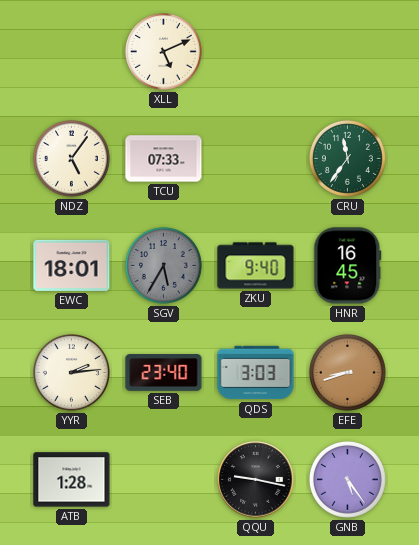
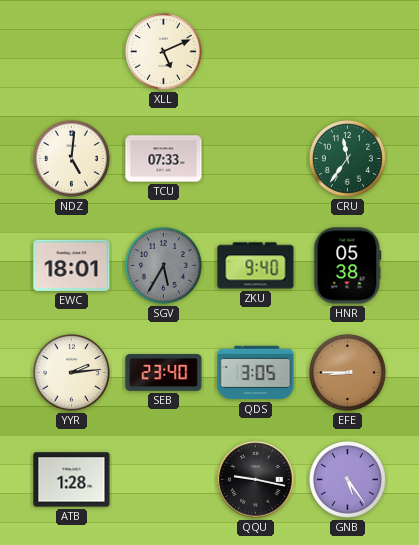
NDZ: 5:06 -> 5:01 (71, 158)
HNR: 16:45 -> 05:38 (348, 266)
QDS: 3:03 -> 3:05 (256, 373)
EFE: 8:42 -> 8:45 (347, 372)
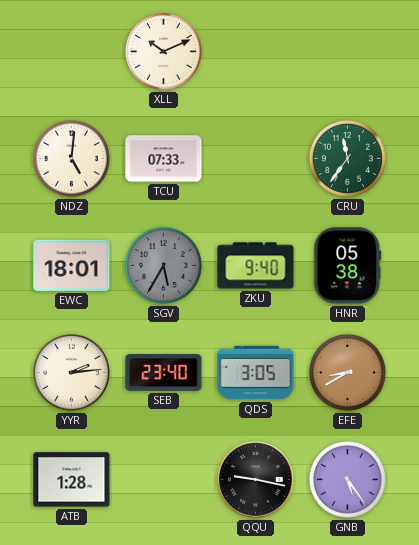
XLL: 5:11 -> 10:11 (163, 51)
EFE: 8:45 -> 8:40 (347, 372)
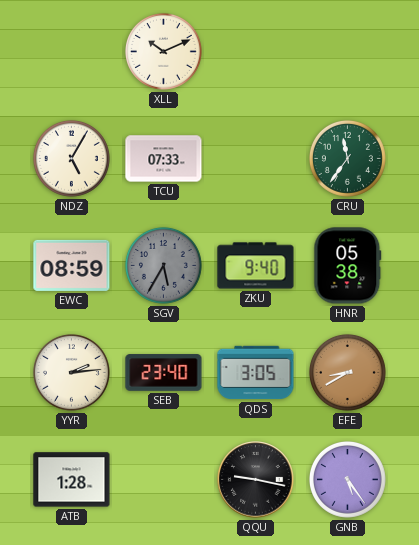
NDZ: 5:01 -> 5:05 (71, 158)
EWC: 18:01 -> 08:59 (72, 265)
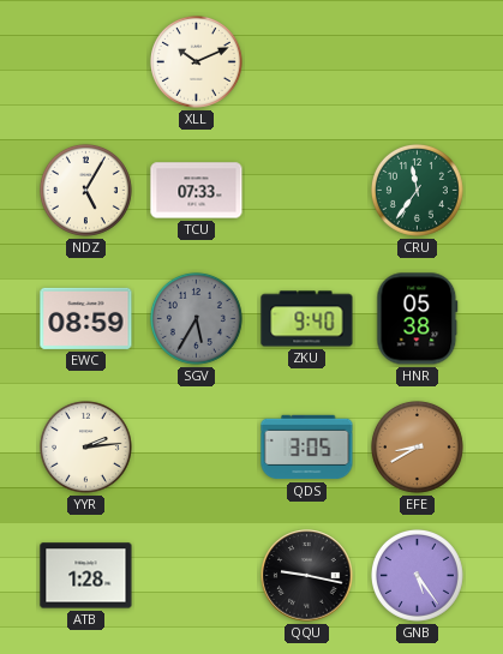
SEB: 23:40 -> none (164, 373)
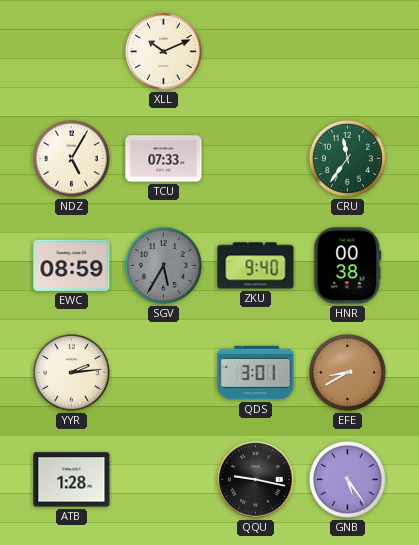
HNR: 05:38 -> 00:38 (348, 266)
QDS: 3:05 -> 3:01 (256, 373)
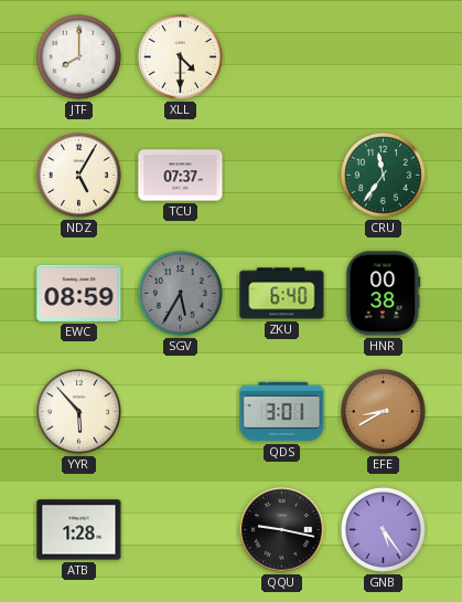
JTF: none -> 8:00 (78, 56)
XLL: 10:11 -> 4:30 (180, 56)
TCU: 07:33 -> 07:37 (181, 176)
ZKU: 9:40 -> 6:40 (282, 294)
YYR: 2:14 -> 5:53 (78, 411)
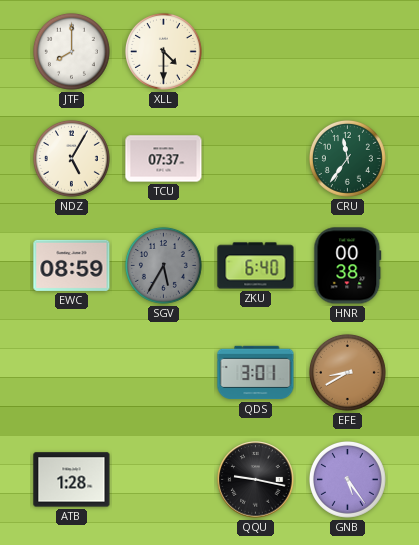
YYR: 5:53 -> none (78, 411)
